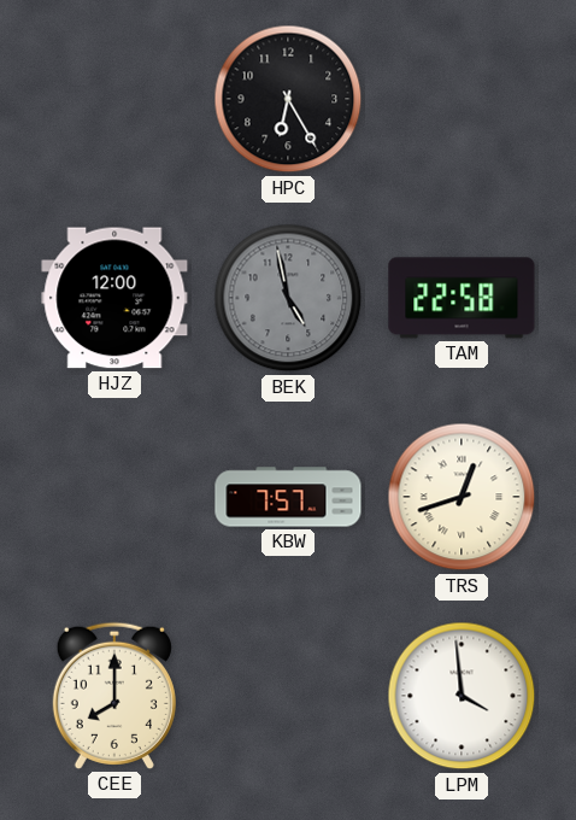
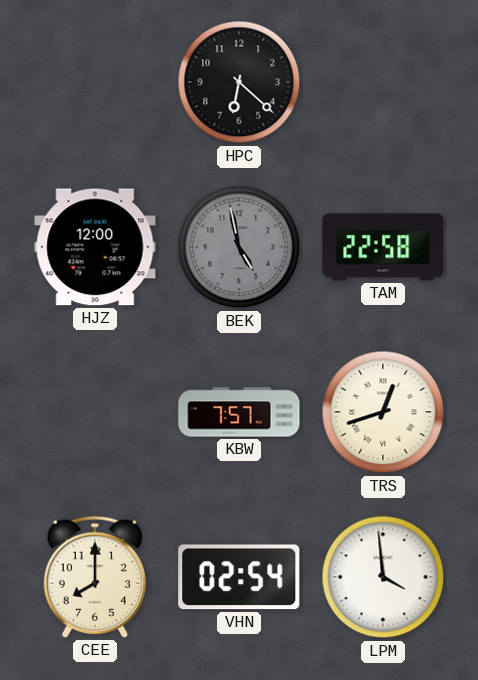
HPC: 6:25 -> 6:22 (239, 82)
VHN: none -> 02:54 (239, 577)
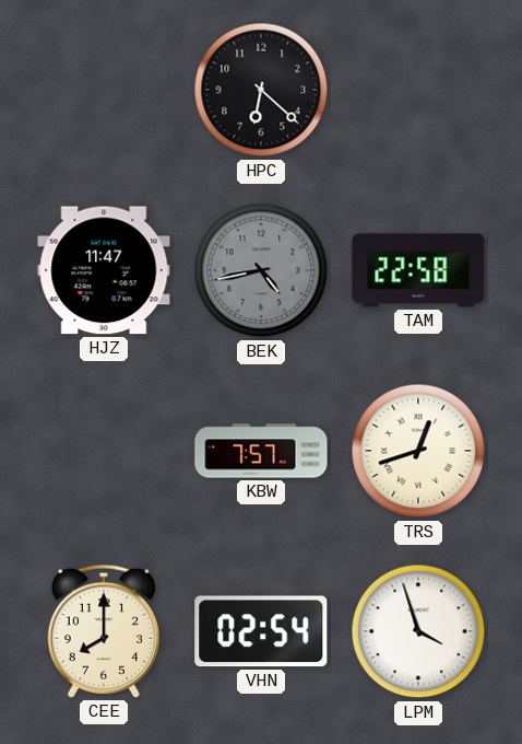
HJZ: 12:00 -> 11:47 (104, 270)
BEK: 4:58 -> 4:43 (261, 270)
LPM: 3:59 -> 3:57 (418, 631)
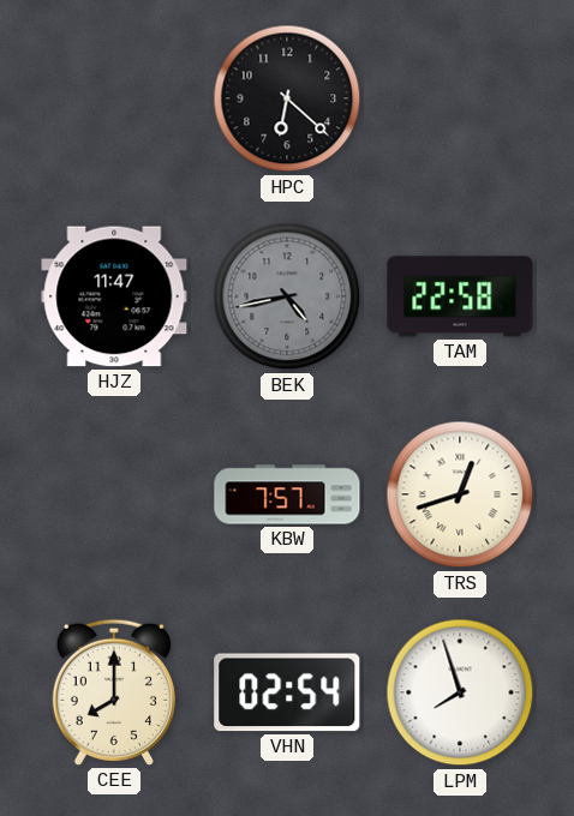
LPM: 3:57 -> 7:57 (460, 692)
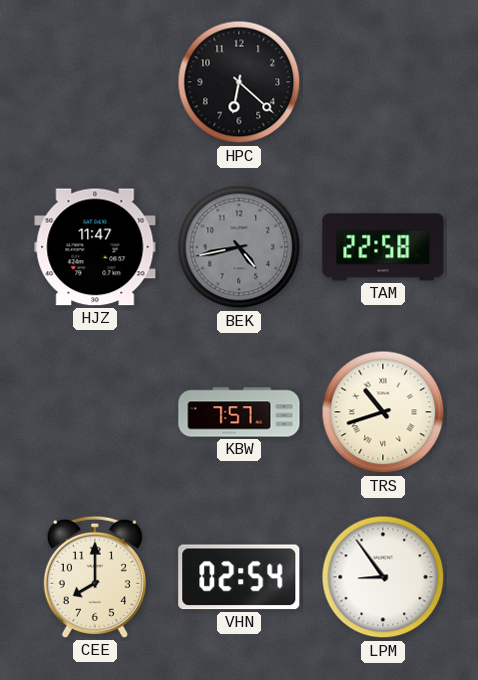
TRS: 12:42 -> 10:42 (383, 412)
LPM: 7:57 -> 8:54 (383, 577)
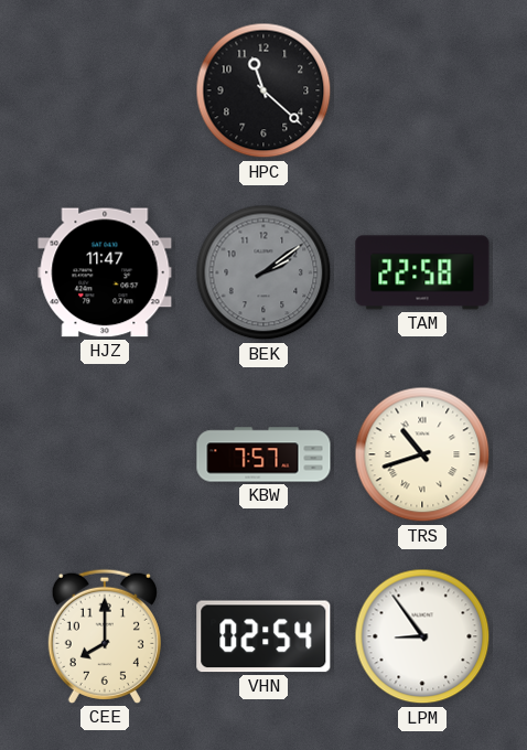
HPC: 6:22 -> 11:22 (263, 90)
BEK: 4:43 -> 2:09 (263, 272)
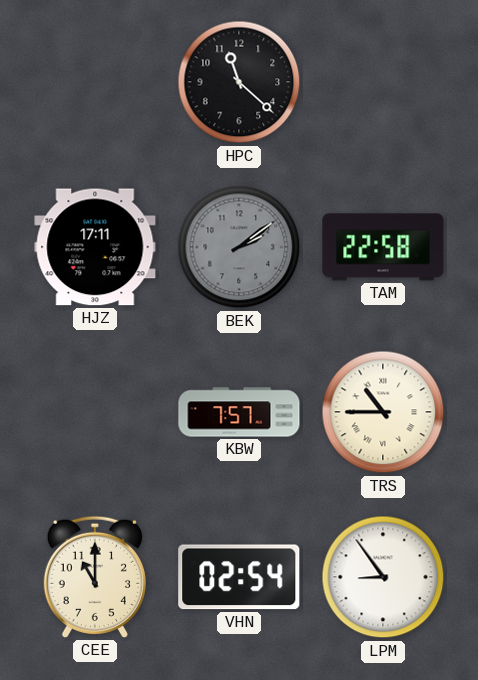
HJZ: 11:47 -> 17:11 (95, 247)
TRS: 10:42 -> 10:45 (383, 412)
CEE: 8:00 -> 11:00 (95, 577)
